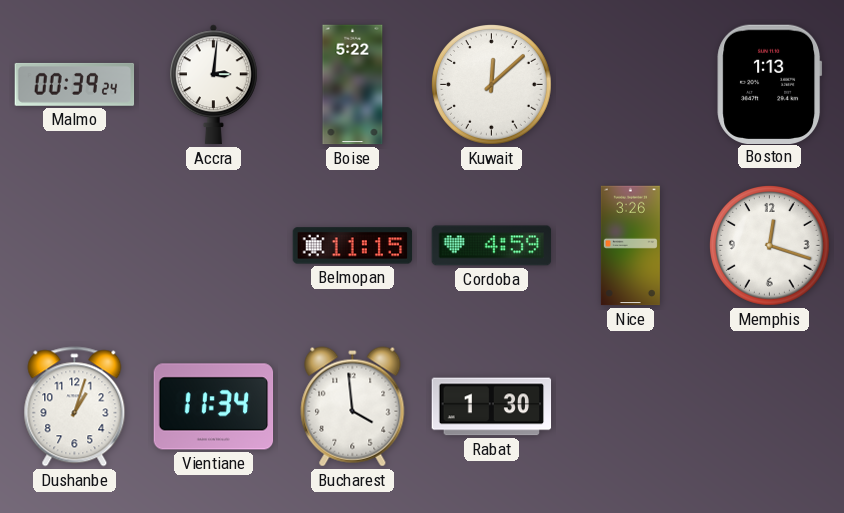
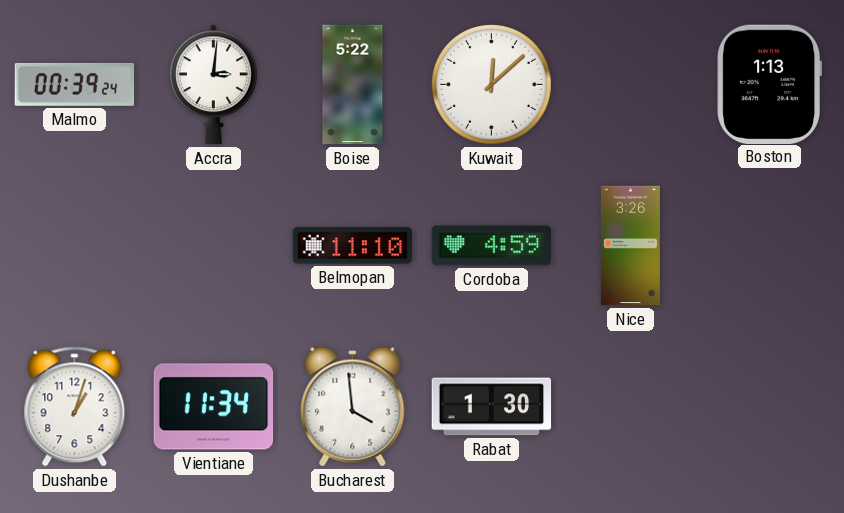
Belmopan: 11:15 -> 11:10 (353, 246)
Memphis: 12:18 -> none (770, 246)
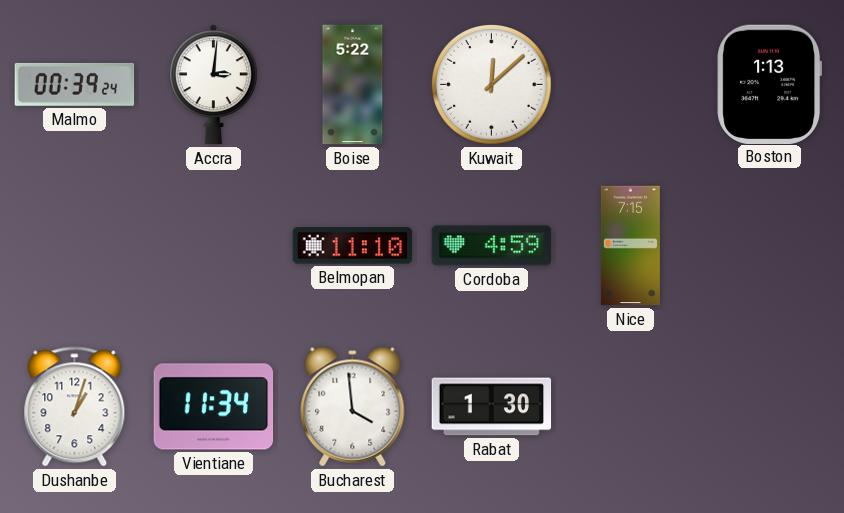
Nice: 3:26 -> 7:15 (630, 246)
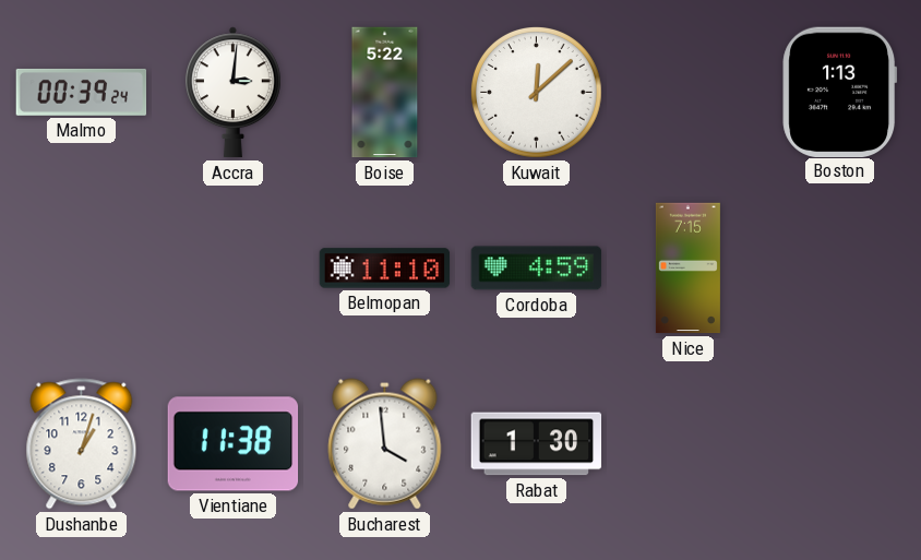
Vientiane: 11:34 -> 11:38 (234, 444)
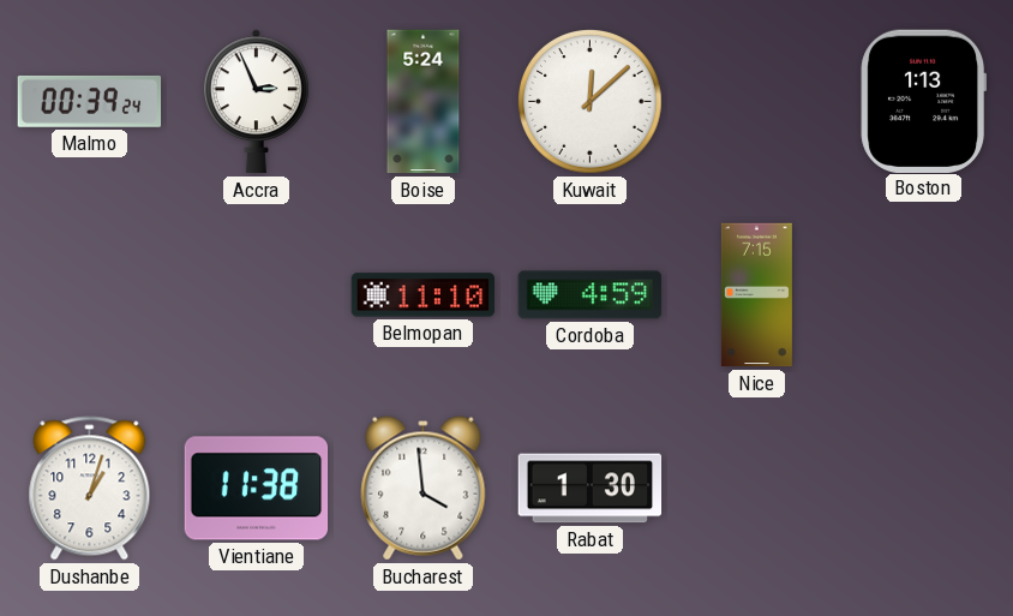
Accra: 3:01 -> 2:56 (256, 102)
Boise: 5:22 -> 5:24 (424, 102)
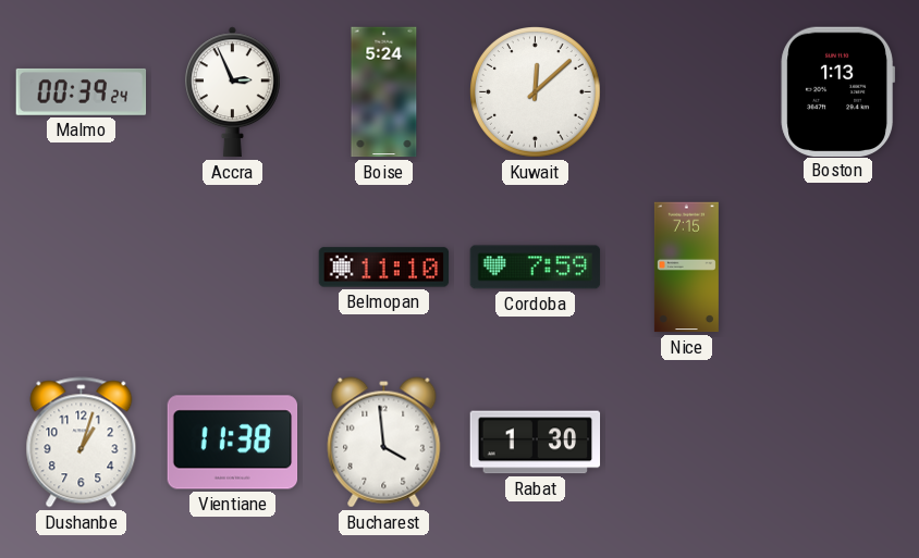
Cordoba: 4:59 -> 7:59 (536, 268)
